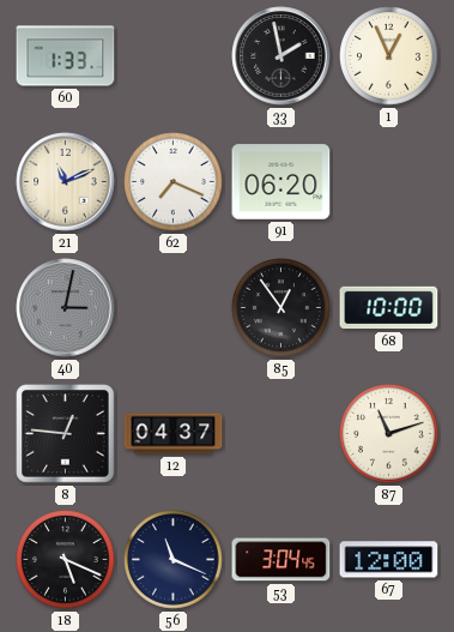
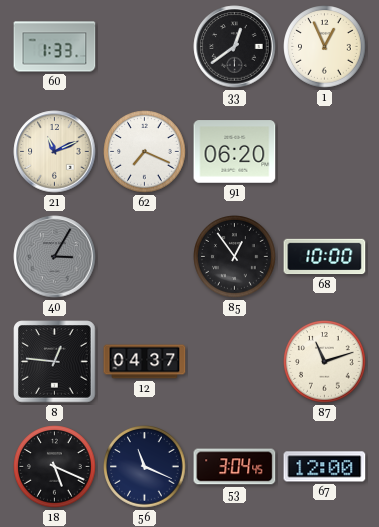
33: 1:58 -> 12:39 (235, 47)
40: 3:02 -> 3:05 (55, 257)
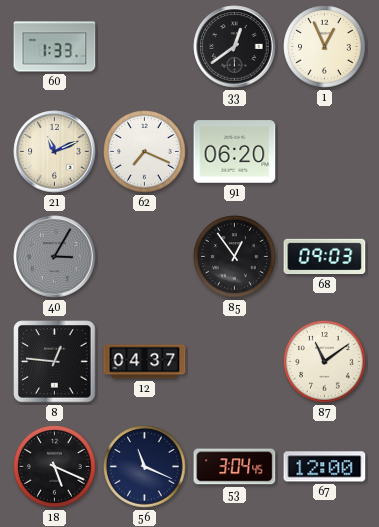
68: 10:00 -> 09:03 (325, 257)
87: 11:12 -> 11:09 (325, 362)
